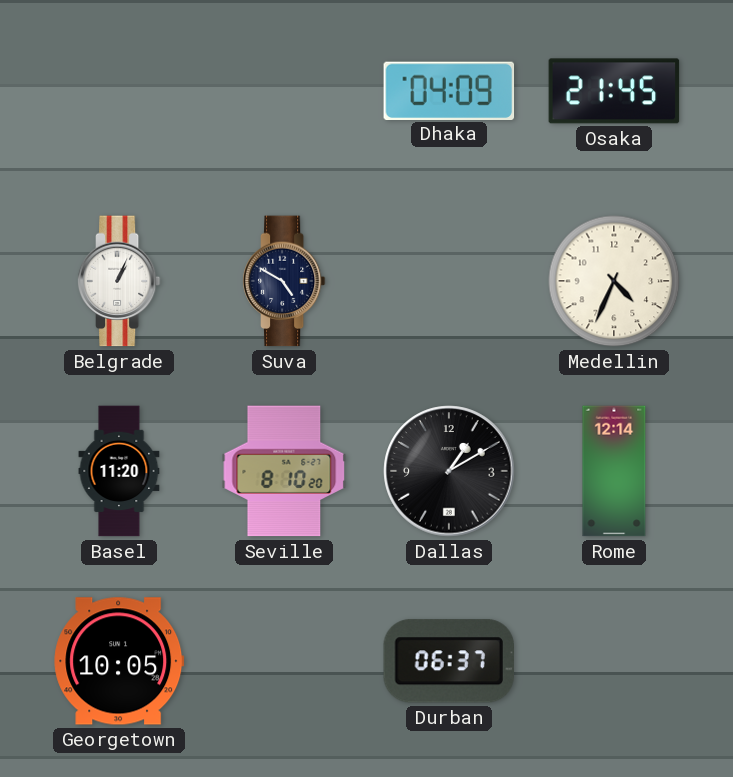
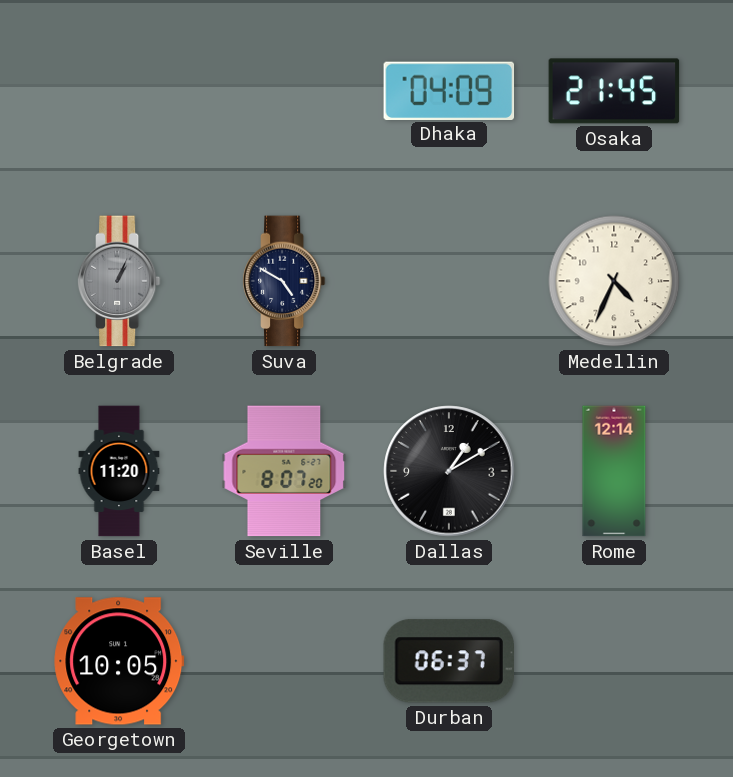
Belgrade dial: white -> grey (119, 281)
Seville: 8:10 -> 8:07 (284, 471)
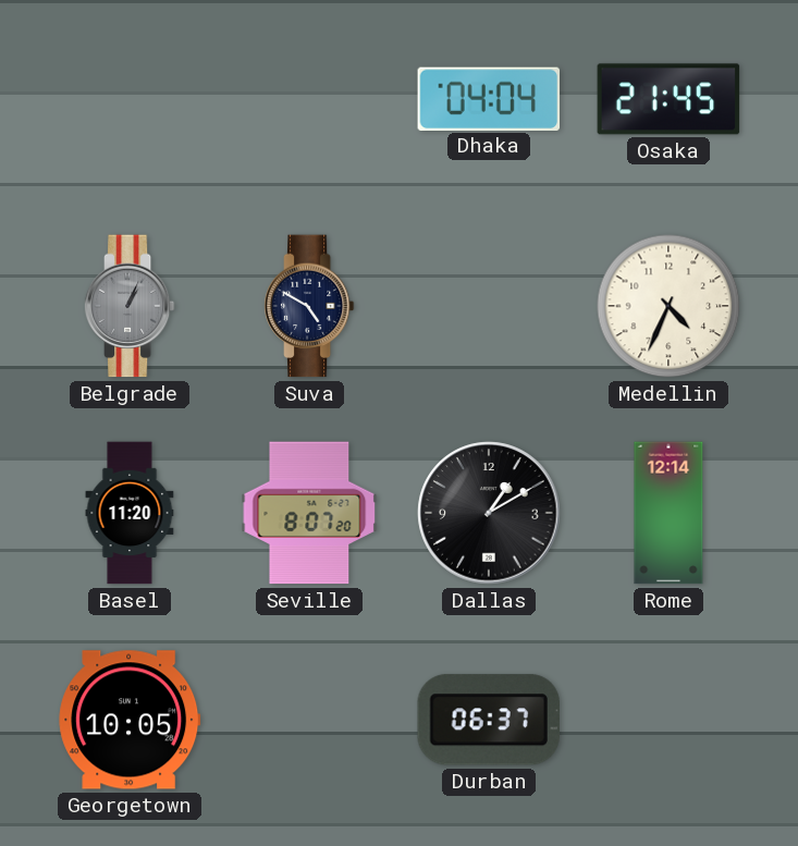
Dhaka: 04:09 -> 04:04 (489, 98)
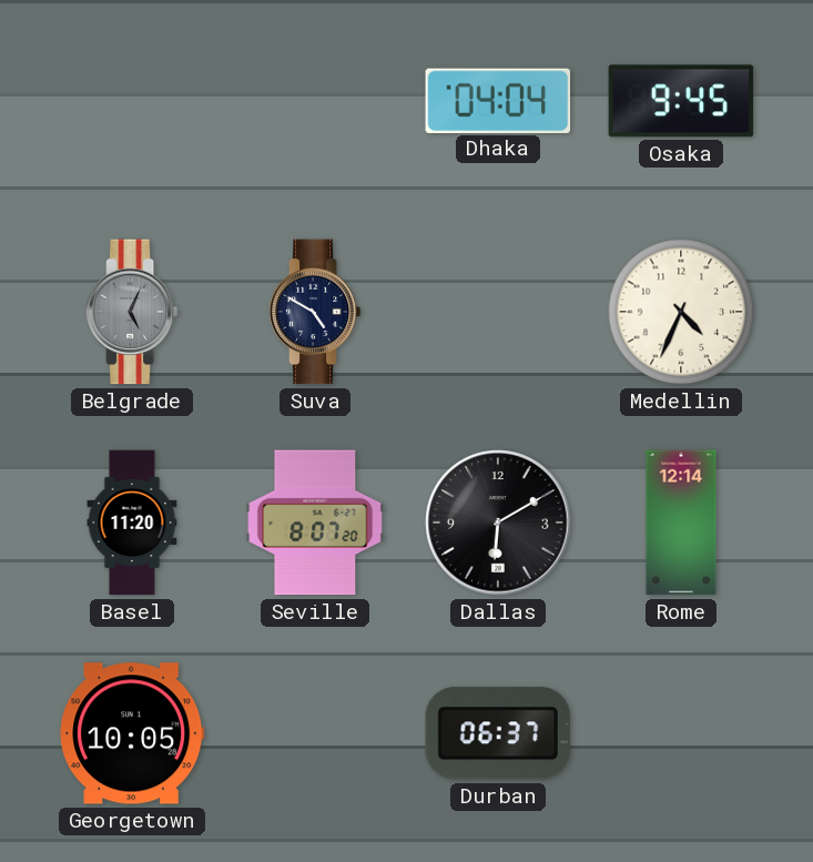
Osaka: 21:45 -> 9:45 (681, 101)
Belgrade: 1:04 -> 5:04 (132, 312)
Dallas: 1:10 -> 6:10 (498, 523)
